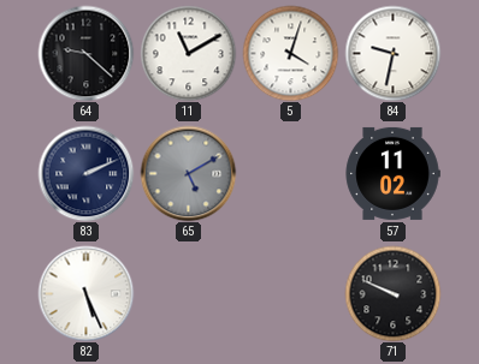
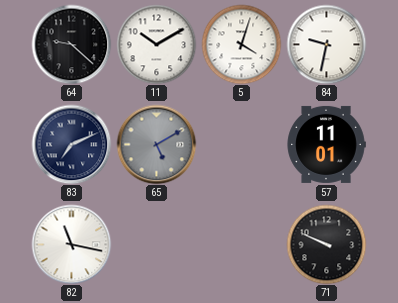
11: 11:10 -> 10:10 (156, 44)
83: 2:11 -> 7:11 (71, 144)
57: 11:02 -> 11:01 (326, 144)
82: 5:26 -> 11:17 (71, 244)
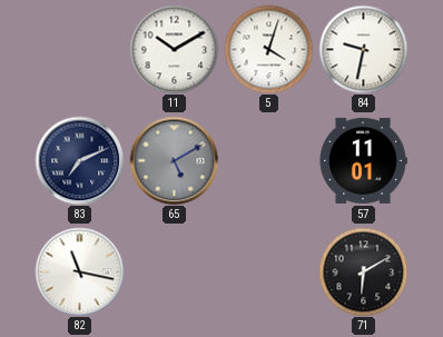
64: 9:22 -> none (71, 44)
71: 9:49 -> 6:10 (363, 271)
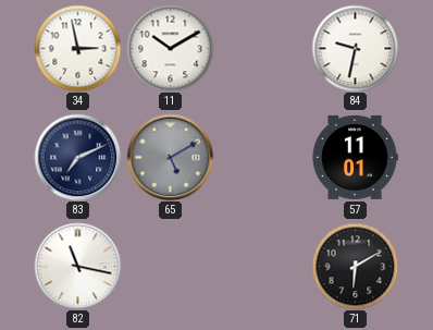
34: none -> 2:58 (77, 48)
5: 4:03 -> none (268, 49)
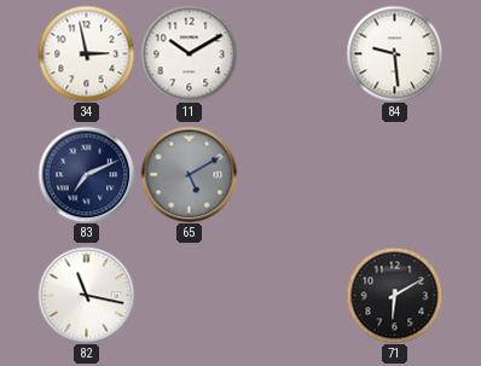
84: 9:32 -> 9:29 (394, 53)
57: 11:01 -> none (355, 157)
